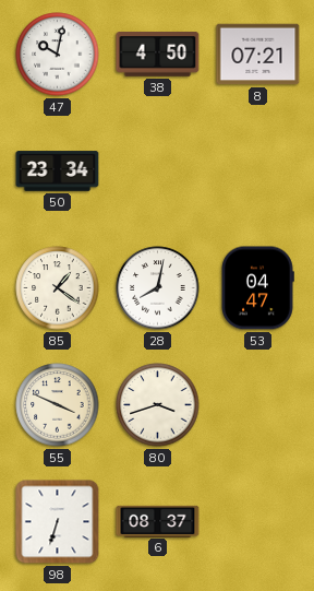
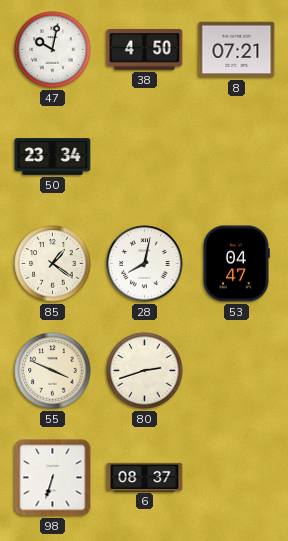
80: 3:42 -> 2:42 (145, 371)
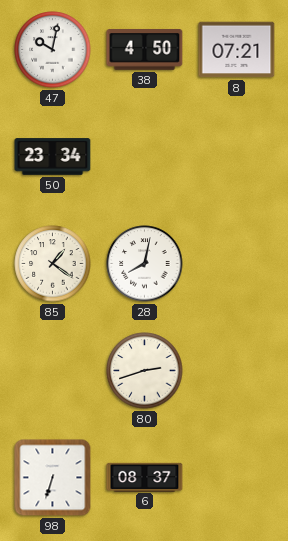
53: 04:47 -> none (236, 264)
55: 3:49 -> none (53, 371)
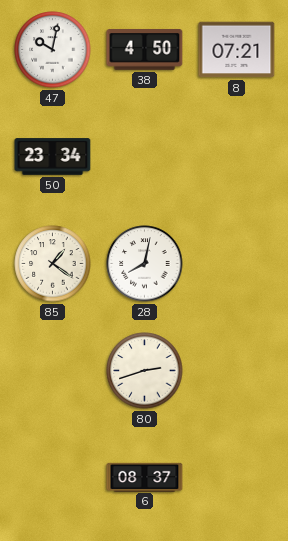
98: 6:33 -> none (53, 478)
